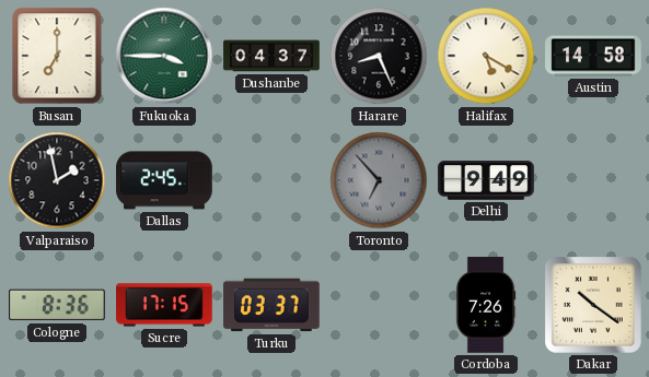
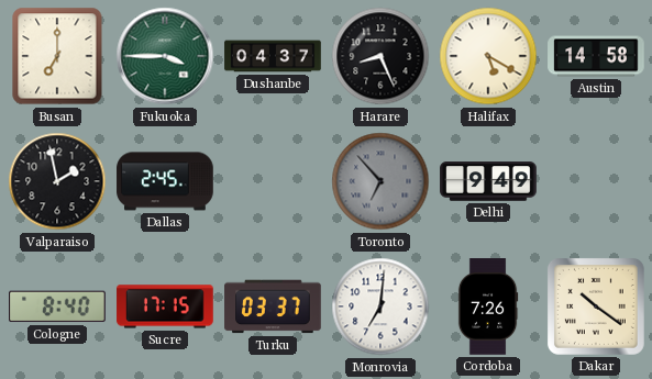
Cologne: 8:36 -> 8:40 (58, 306)
Monrovia: none -> 7:01 (380, 306)
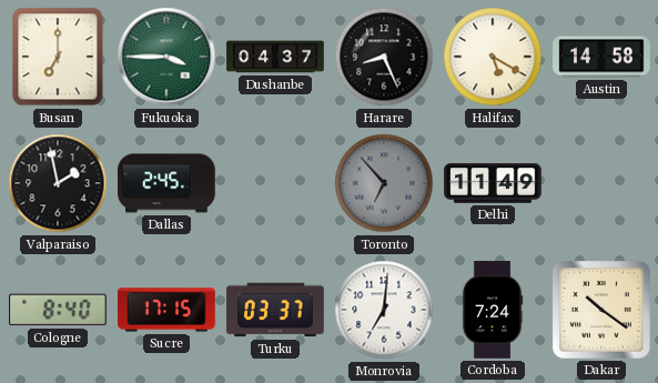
Delhi: 9:49 -> 11:49 (493, 183)
Cordoba: 7:26 -> 7:24 (493, 310)
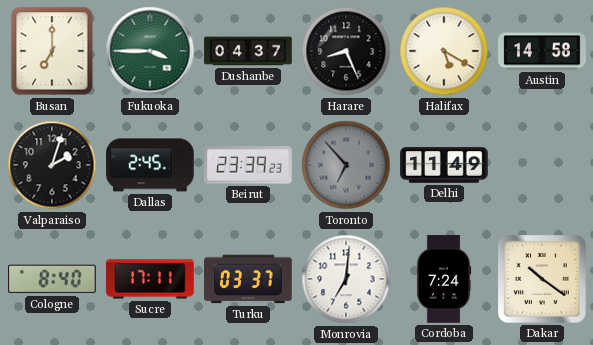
Valparaiso: 1:58 -> 2:03 (52, 165)
Beirut: none -> 23:39 (248, 165)
Sucre: 17:15 -> 17:11 (150, 279)
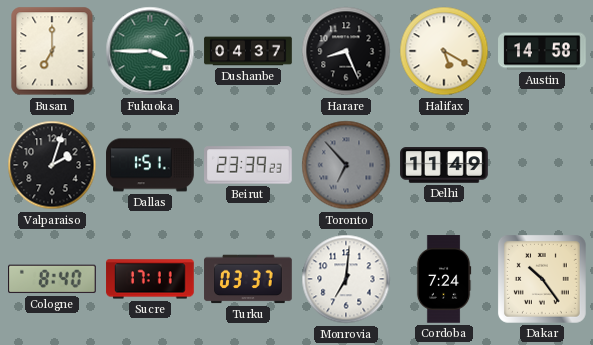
Dallas: 2:45 -> 1:51 (150, 165)
Dakar: 10:21 -> 10:24 (542, 279)
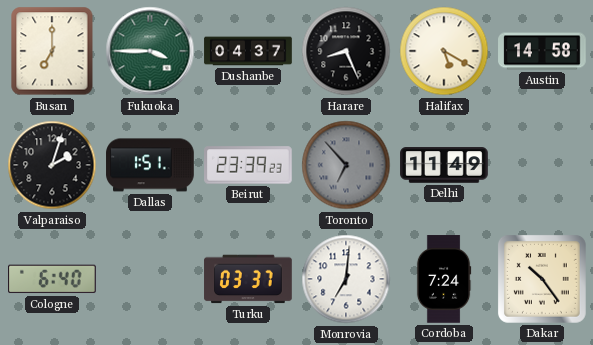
Cologne: 8:40 -> 6:40 (53, 279)
Sucre: 17:11 -> none (150, 279)
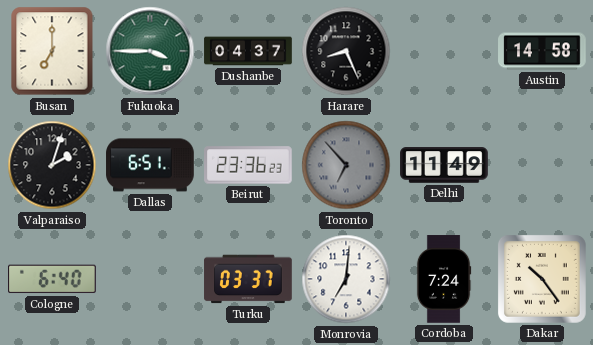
Halifax: 5:20 -> none (444, 51)
Dallas: 1:51 -> 6:51 (150, 165)
Beirut: 23:39 -> 23:36 (248, 165)
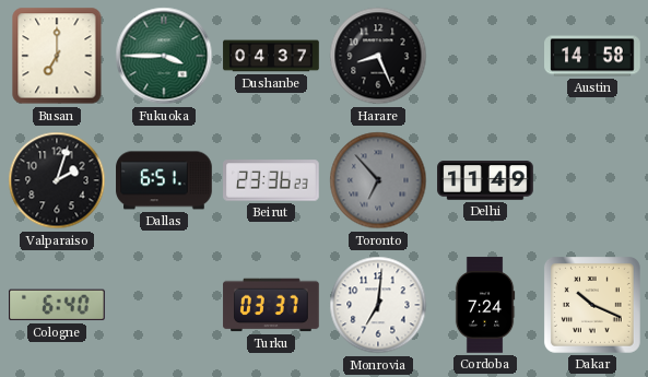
Dakar: 10:24 -> 10:19 (592, 305)
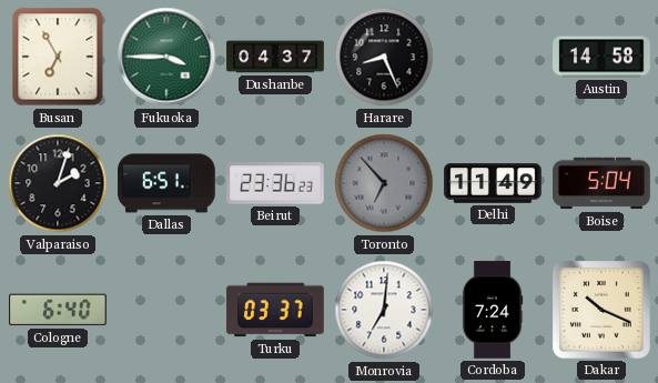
Busan: 7:00 -> 6:55 (58, 57)
Boise: none -> 5:04 (601, 183)
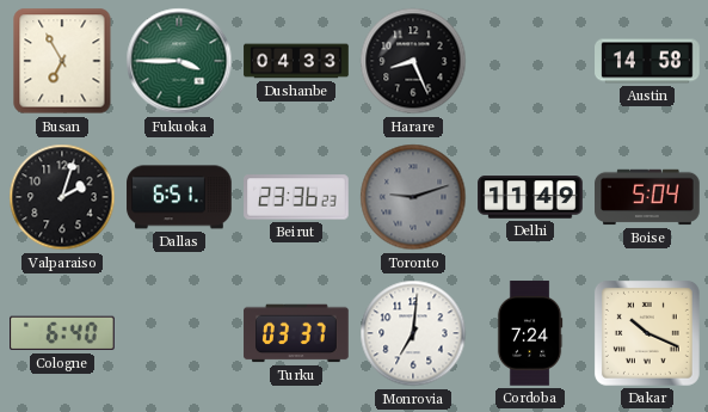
Dushanbe: 04:37 -> 04:33 (296, 61)
Toronto: 6:53 -> 9:12 (413, 197)
